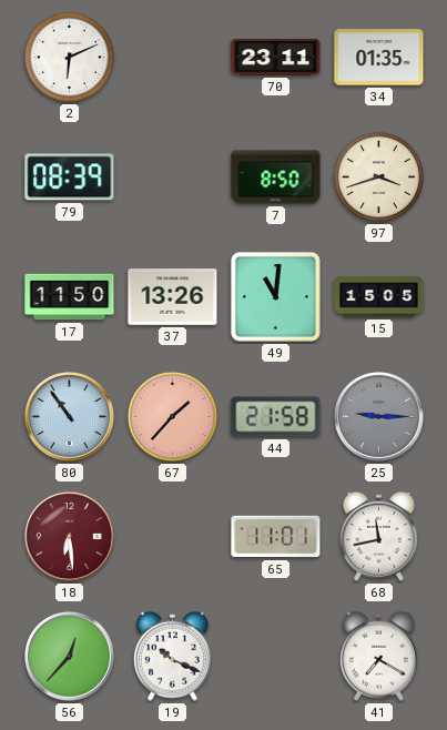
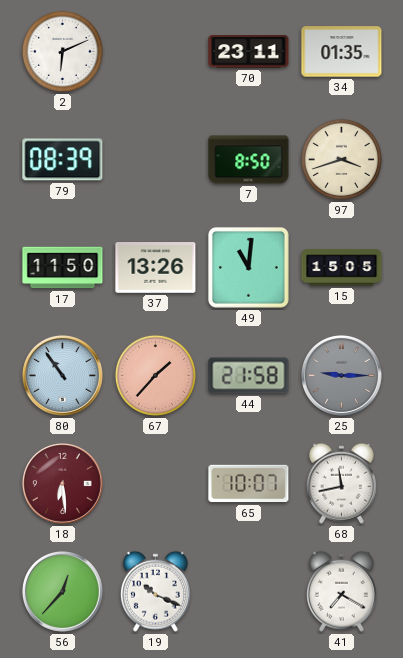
65: 11:01 -> 10:07 (249, 484)
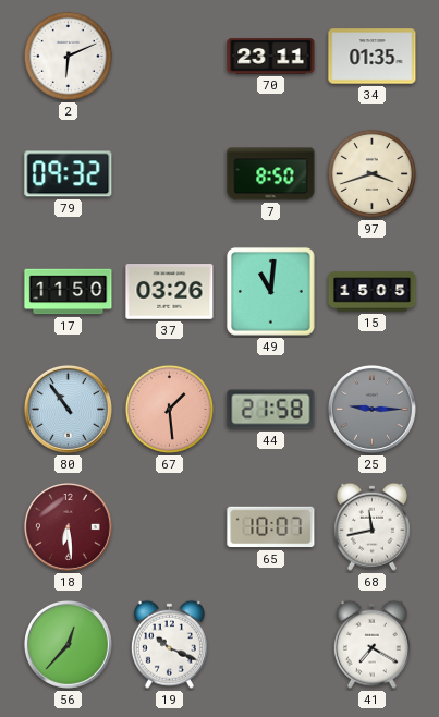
79: 08:39 -> 09:32 (69, 174)
37: 13:26 -> 03:26 (170, 292)
67: 1:37 -> 1:29 (169, 409)
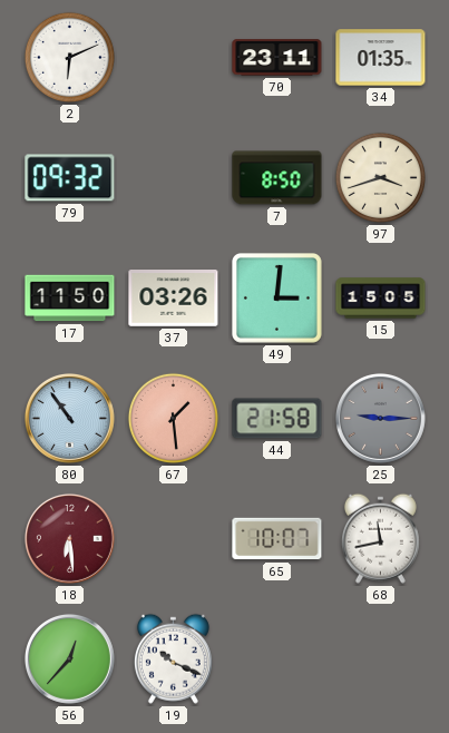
49: 11:01 -> 3:01 (276, 297)
41: 7:20 -> none (371, 644)
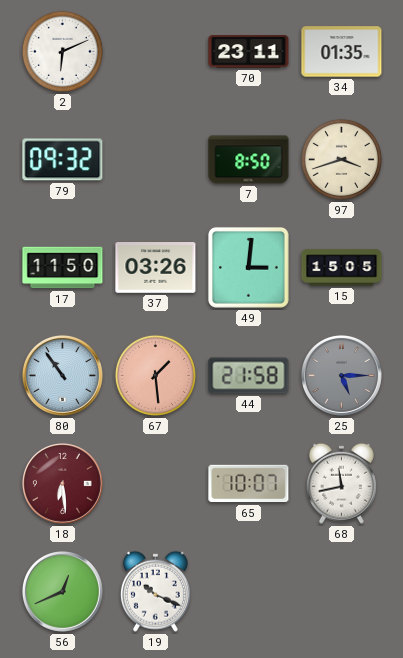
25: 9:15 -> 5:15 (341, 375)
56: 12:37 -> 12:41 (62, 591)
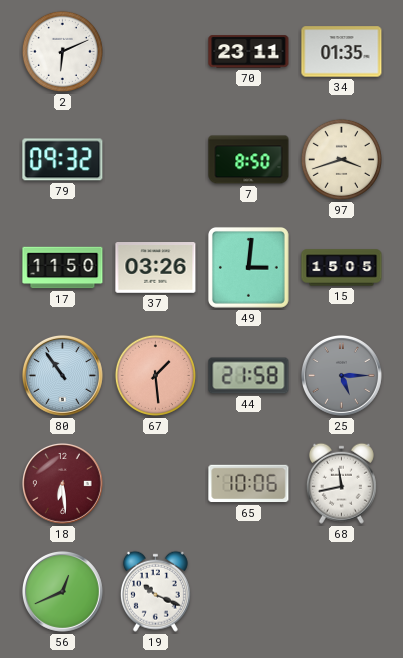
65: 10:07 -> 10:06 (249, 484)
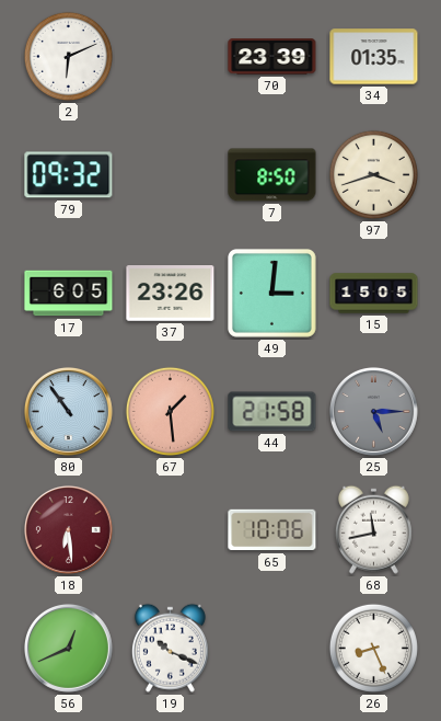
70: 23:11 -> 23:39 (272, 57)
17: 11:50 -> 6:05 (69, 294)
37: 03:26 -> 23:26 (171, 294)
26: none -> 8:26 (373, 648)
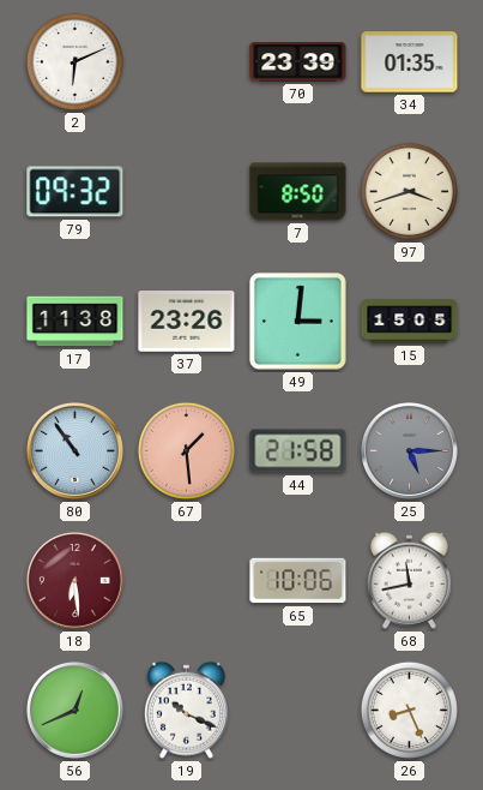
17: 6:05 -> 11:38 (76, 322)
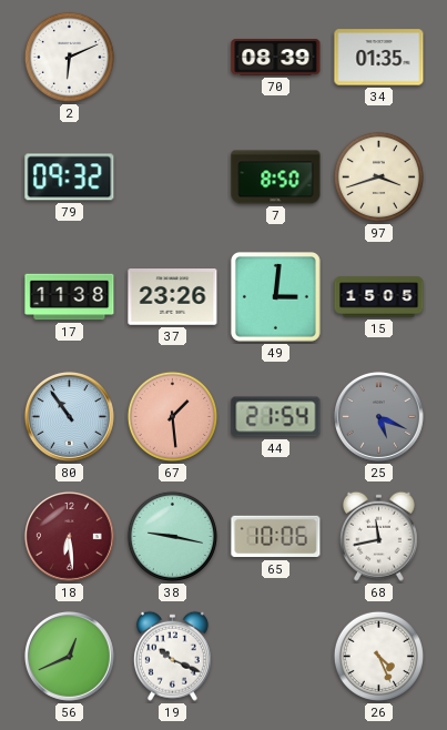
70: 23:39 -> 08:39 (276, 58)
44: 21:58 -> 21:54 (276, 417)
25: 5:15 -> 5:19 (378, 416)
38: none -> 9:17 (172, 536)
26: 8:26 -> 4:26 (378, 656)
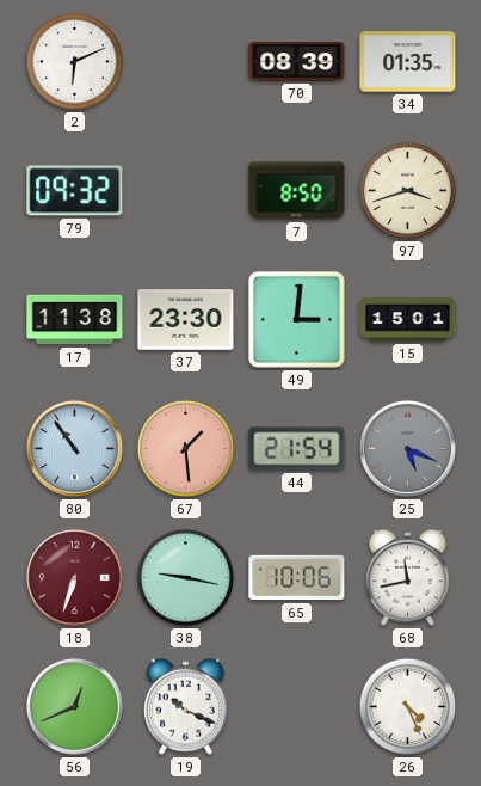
37: 23:26 -> 23:30 (186, 320)
15: 15:05 -> 15:01 (408, 320)
18: 6:29 -> 6:33 (74, 577)
